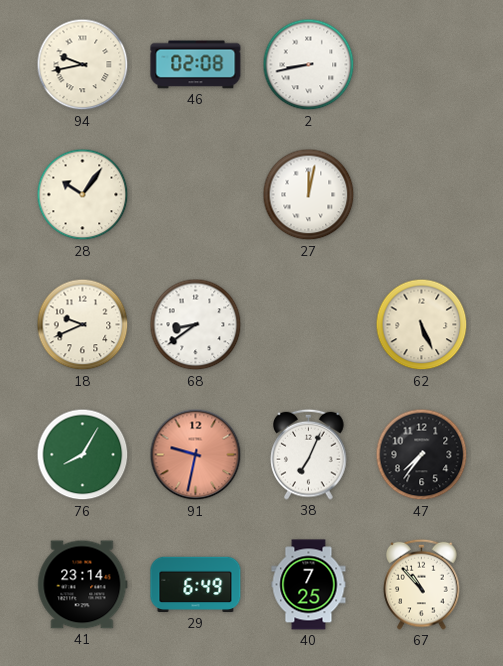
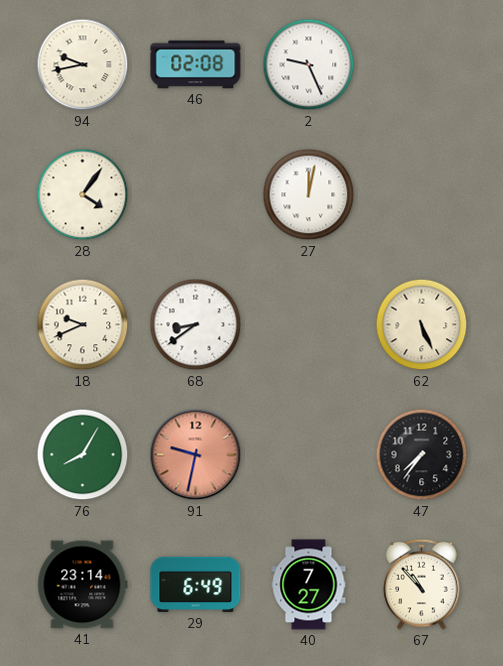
2: 8:43 -> 9:26 (309, 65)
28: 10:06 -> 4:06 (83, 195)
38: 7:04 -> none (309, 454)
40: 7:25 -> 7:27 (309, 585)
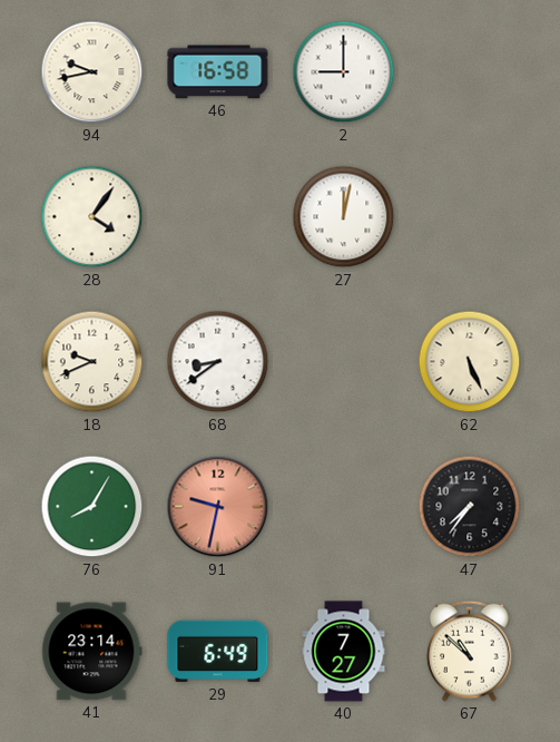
46: 02:08 -> 16:58 (218, 72)
2: 9:26 -> 9:00 (344, 72)
67: 10:53 -> 10:52 (470, 651)
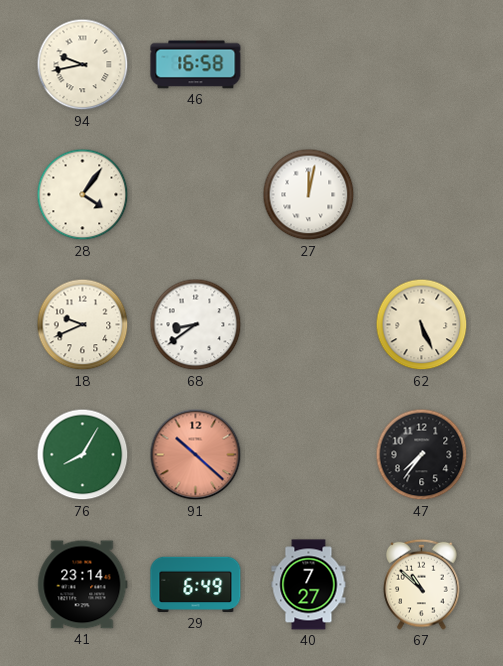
2: 9:00 -> none (344, 72)
91: 9:32 -> 10:22 (196, 455)
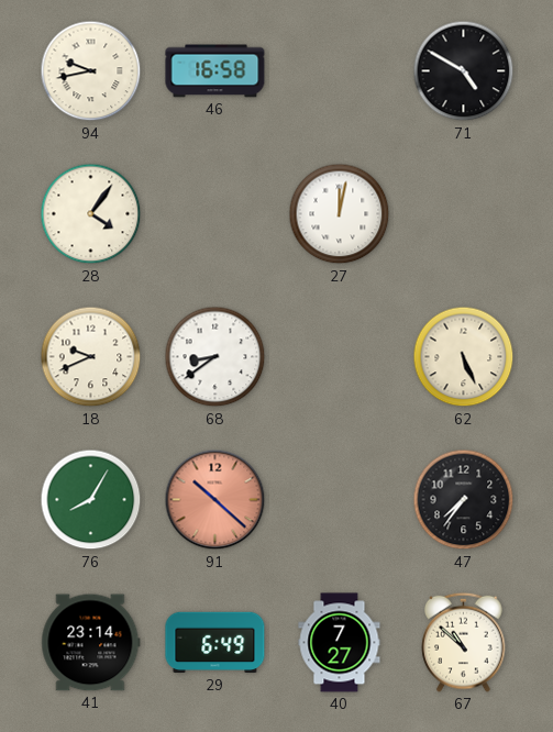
71: none -> 4:50 (464, 71)
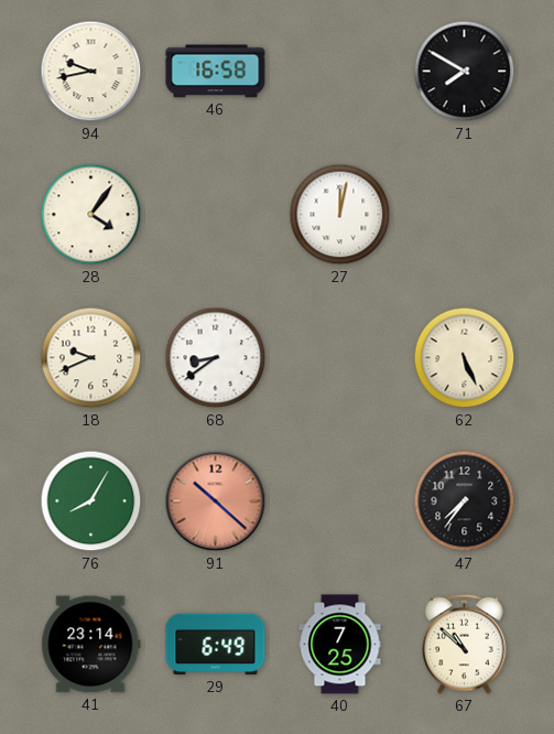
71: 4:50 -> 7:50 (465, 72)
40: 7:27 -> 7:25 (340, 645)
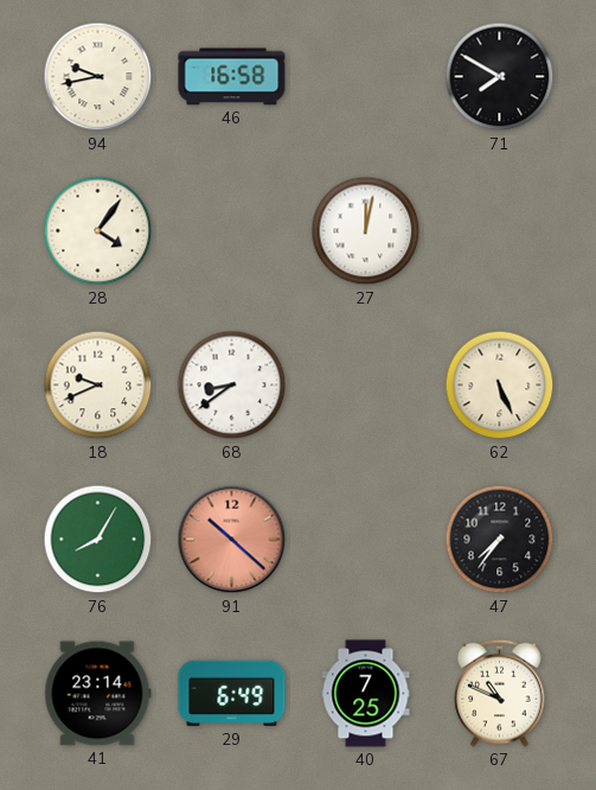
67: 10:52 -> 10:49 (500, 693)
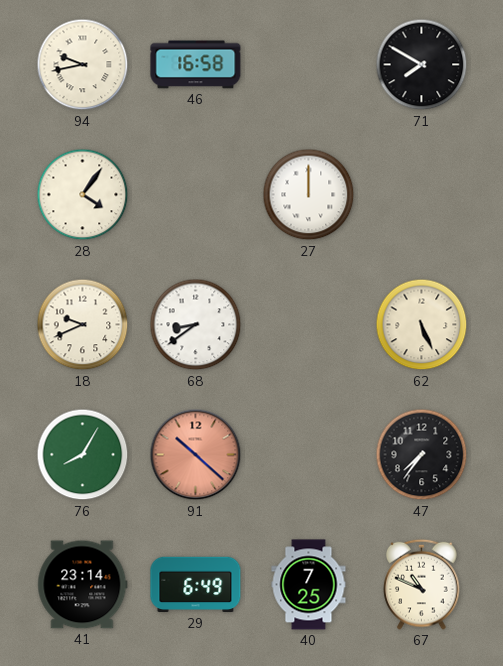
27: 12:02 -> 12:00 (309, 195)
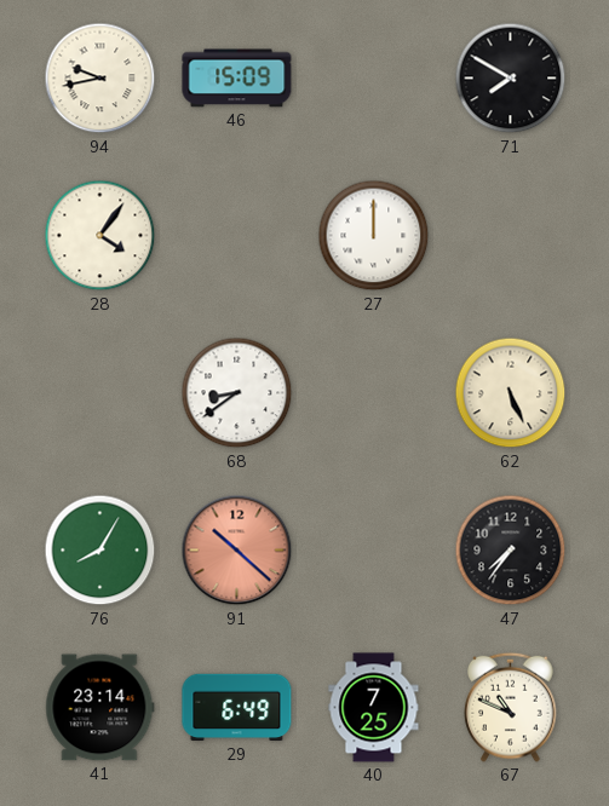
46: 16:58 -> 15:09 (237, 79)
18: 9:41 -> none (83, 325)
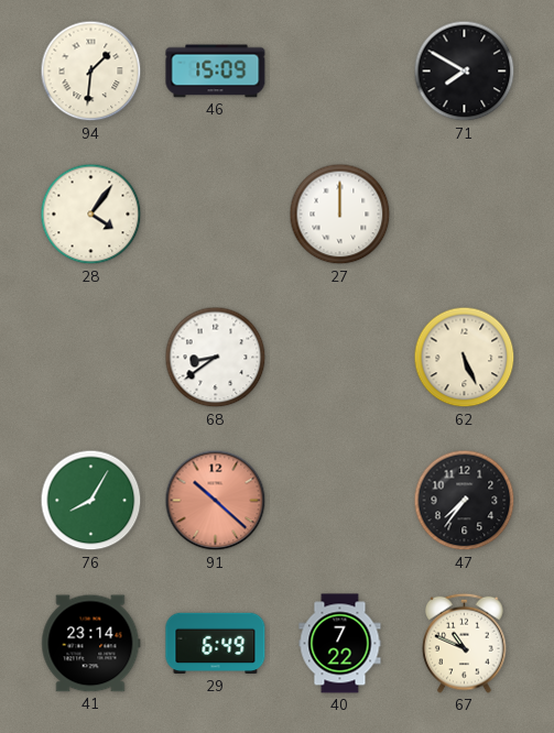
94: 9:43 -> 1:31 (91, 72)
40: 7:25 -> 7:22 (340, 644)
